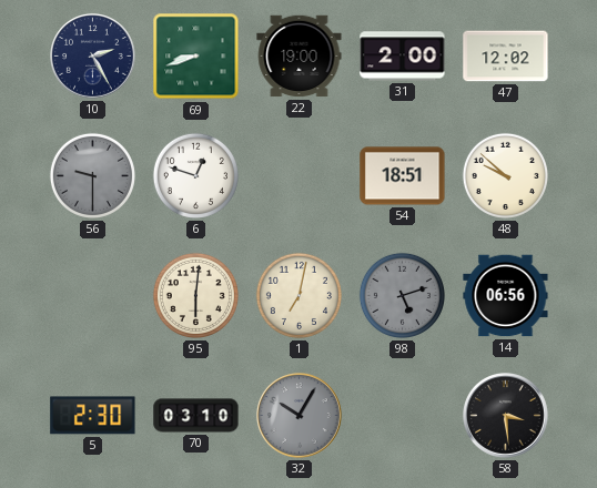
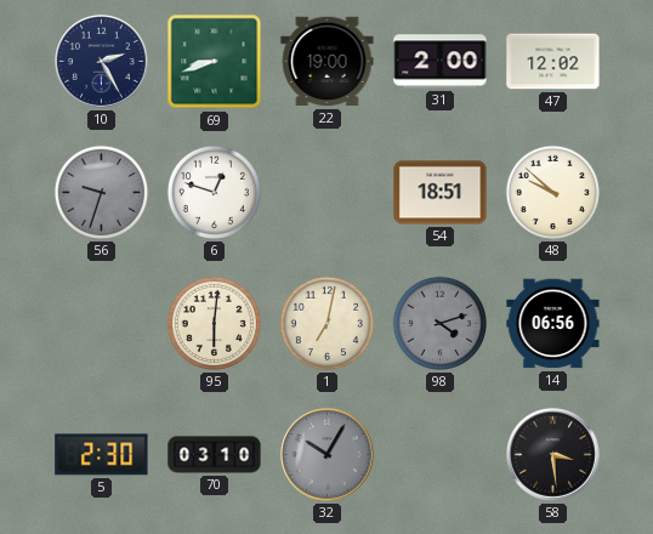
56: 9:30 -> 9:33 (101, 192)
98: 5:12 -> 4:12 (439, 323)
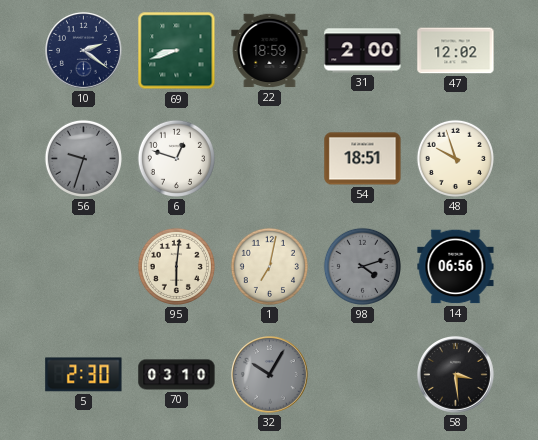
10: 2:25 -> 2:21 (84, 51)
22: 19:00 -> 18:59 (270, 51)
48: 9:52 -> 9:57 (455, 158)
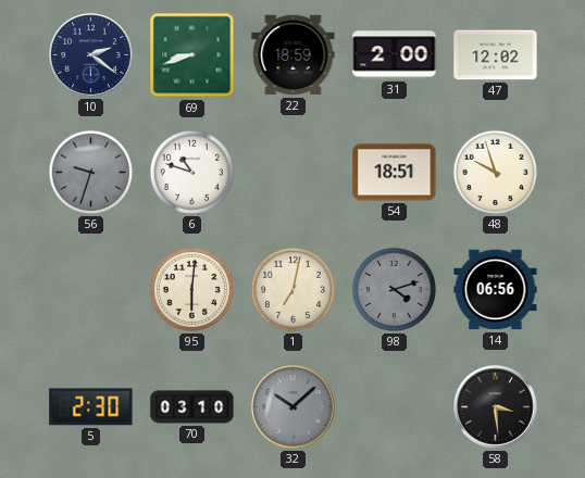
6: 12:48 -> 10:48 (191, 172)
32: 10:05 -> 10:08 (294, 407)
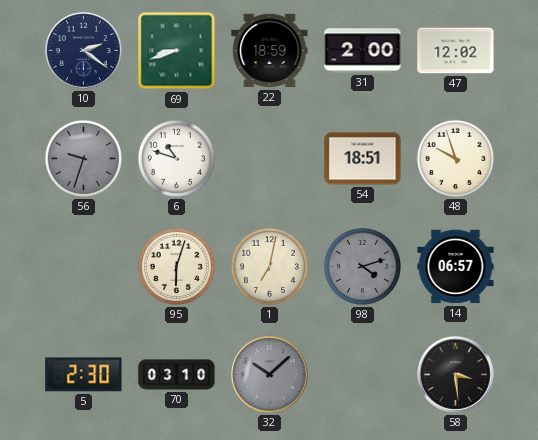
95: 6:01 -> 6:03 (176, 266)
14: 06:56 -> 06:57 (456, 267)
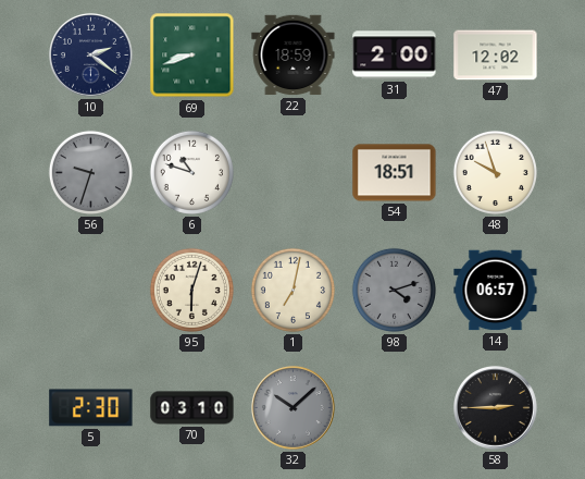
58: 3:29 -> 2:45 (496, 408)
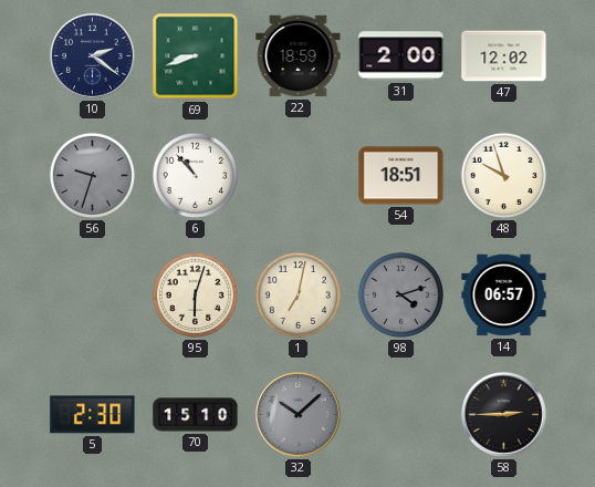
6: 10:48 -> 10:53 (195, 175)
70: 03:10 -> 15:10 (196, 415)
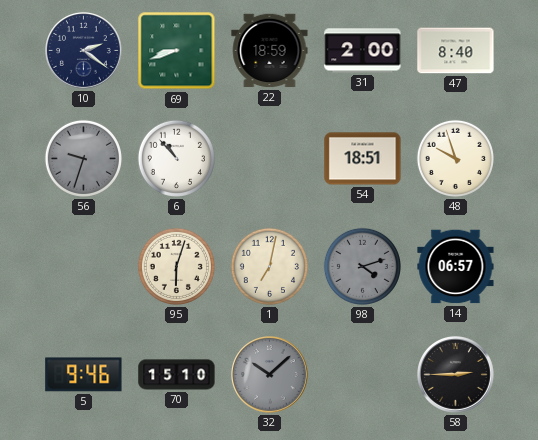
47: 12:02 -> 8:40 (456, 51)
5: 2:30 -> 9:46 (84, 375)
